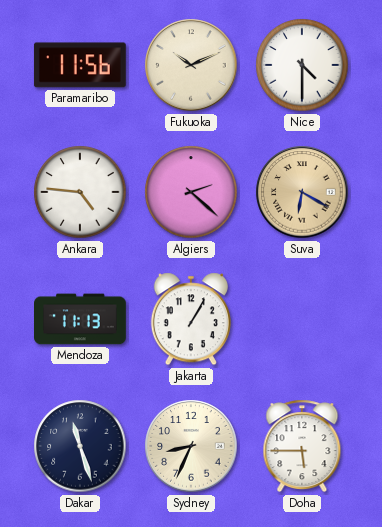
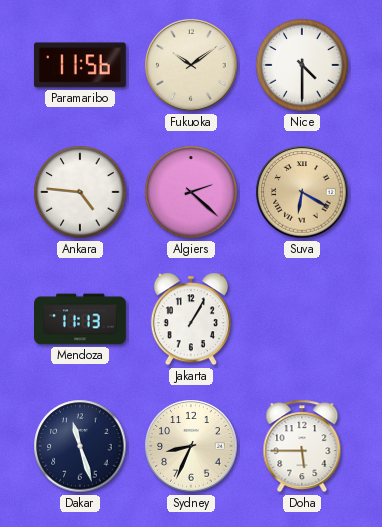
Fukuoka: 10:11 -> 10:09 (191, 65)
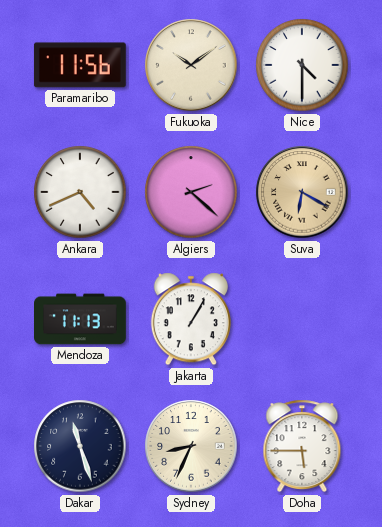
Ankara: 4:46 -> 4:41 (80, 192)
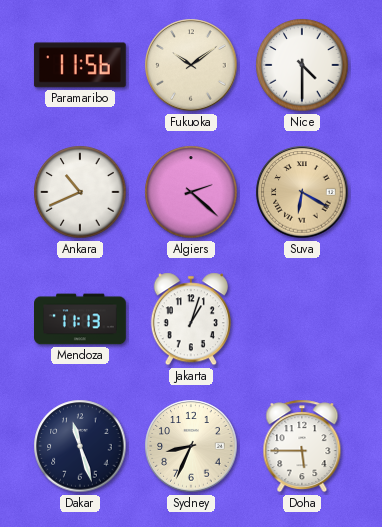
Ankara: 4:41 -> 10:41 (80, 192)
Jakarta: 1:05 -> 1:03 (191, 319)
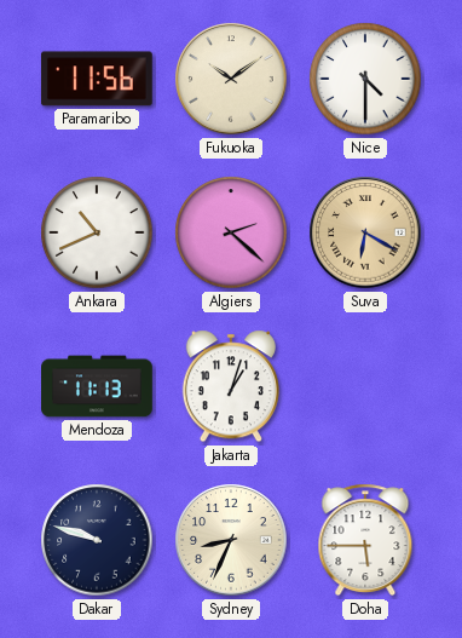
Dakar: 11:27 -> 9:48 (97, 540)
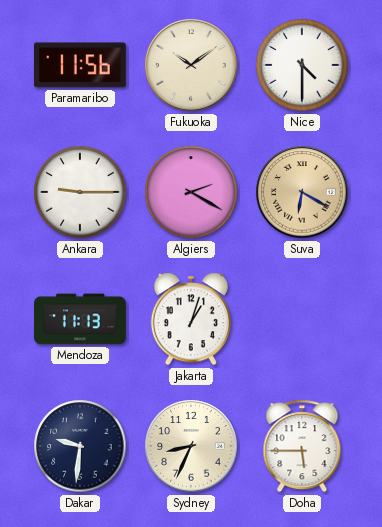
Ankara: 10:41 -> 9:15 (80, 192)
Algiers: 2:22 -> 2:20 (191, 192)
Dakar: 9:48 -> 9:31 (80, 446)
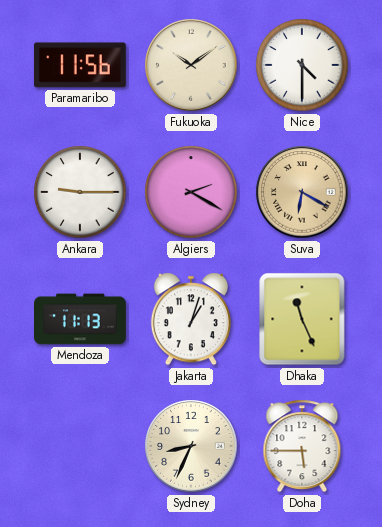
Dhaka: none -> 11:26 (302, 319)
Dakar: 9:31 -> none (80, 446)
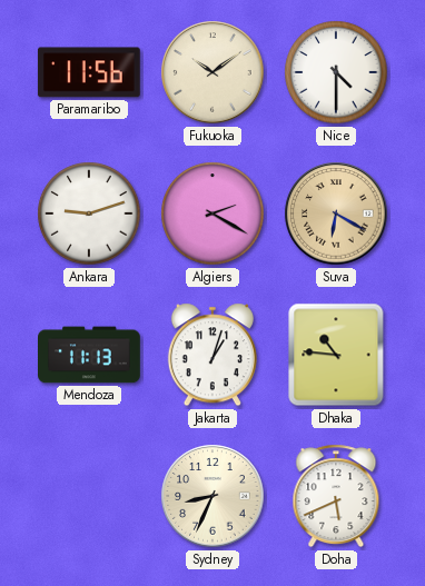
Ankara: 9:15 -> 9:12 (89, 213)
Dhaka: 11:26 -> 10:46 (336, 355)
Doha: 5:45 -> 5:41 (336, 496)
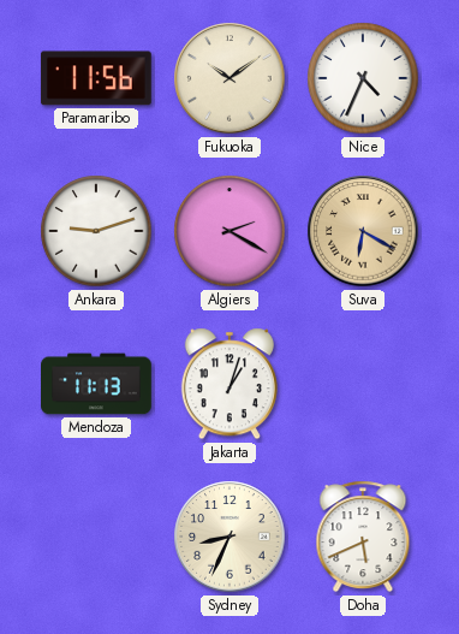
Nice: 4:30 -> 4:34 (363, 78)
Dhaka: 10:46 -> none (336, 355)
